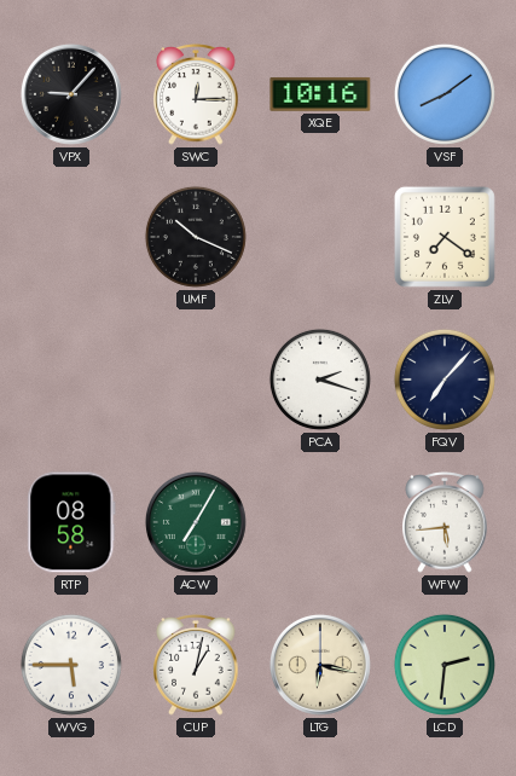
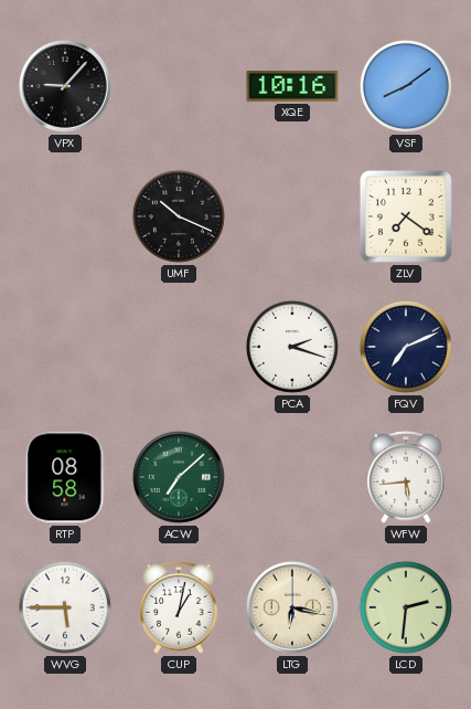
SWC: 12:15 -> none (196, 94)
FQV: 7:07 -> 7:11 (406, 347)
ACW: 7:05 -> 7:08 (179, 477)
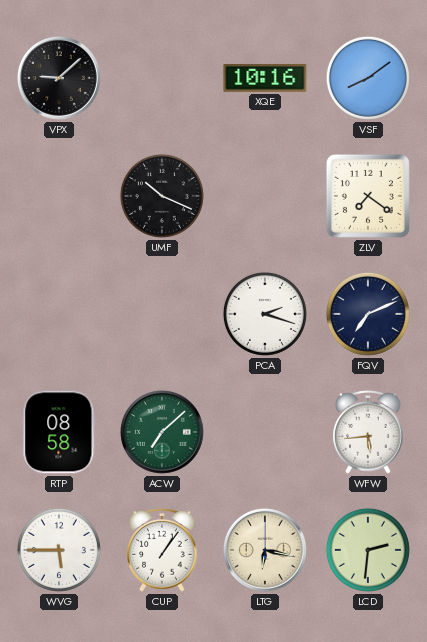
VPX: 9:07 -> 9:08 (59, 78)
CUP: 1:02 -> 1:06 (162, 550)
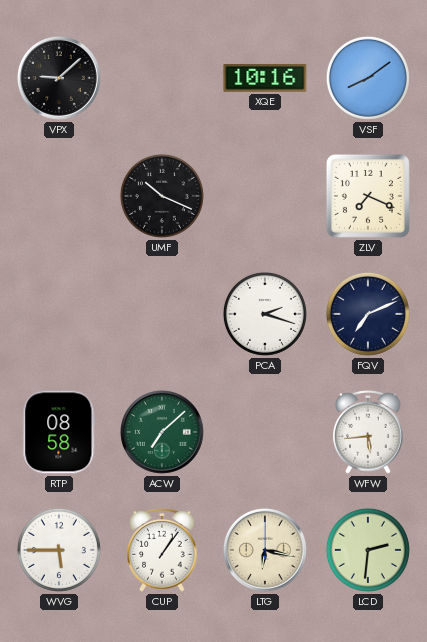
ZLV: 7:21 -> 7:19 (368, 196)
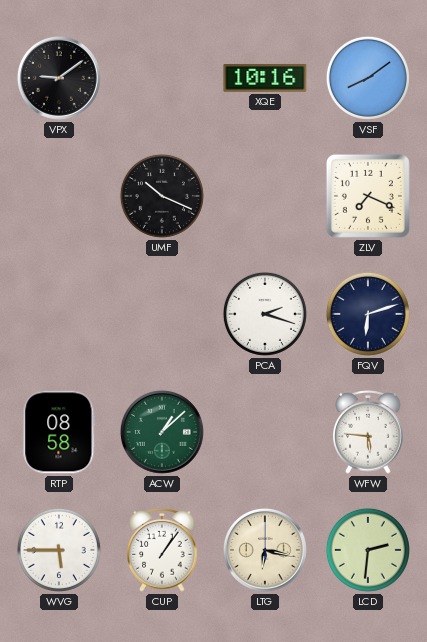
VPX: 9:08 -> 9:09 (59, 78)
FQV: 7:11 -> 6:12 (368, 314)
ACW: 7:08 -> 1:08 (162, 432)
WFW: 5:44 -> 5:46 (368, 432)
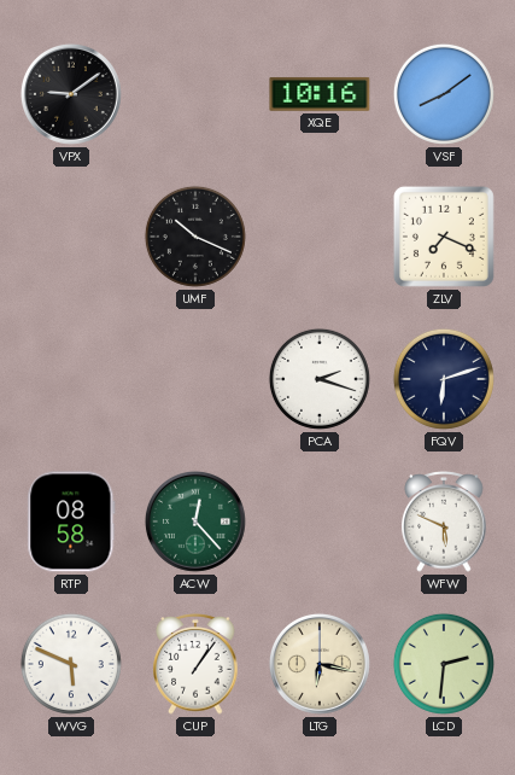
ACW: 1:08 -> 12:23 (195, 521)
WFW: 5:46 -> 5:49 (444, 521)
WVG: 5:45 -> 5:49 (71, 664)
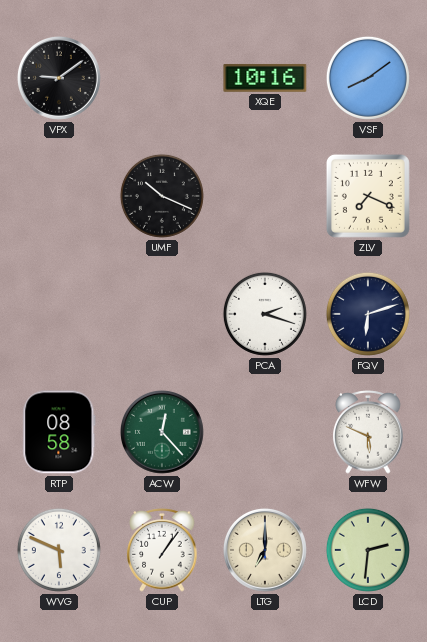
LTG: 6:17 -> 7:00 (265, 550)
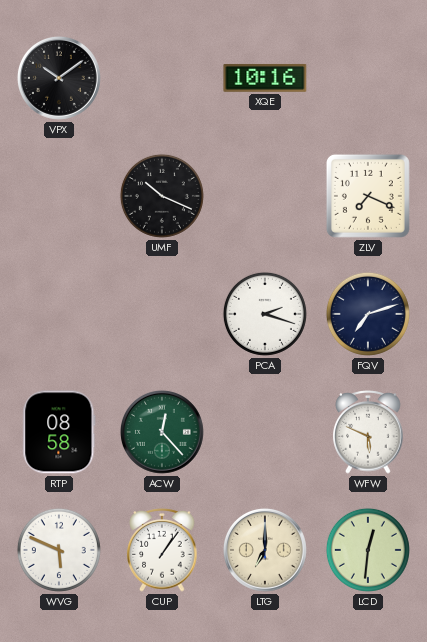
VPX: 9:09 -> 10:09 (59, 78)
VSF: 8:09 -> none (368, 78)
FQV: 6:12 -> 7:12 (368, 314)
LCD: 2:31 -> 12:31 (368, 550)
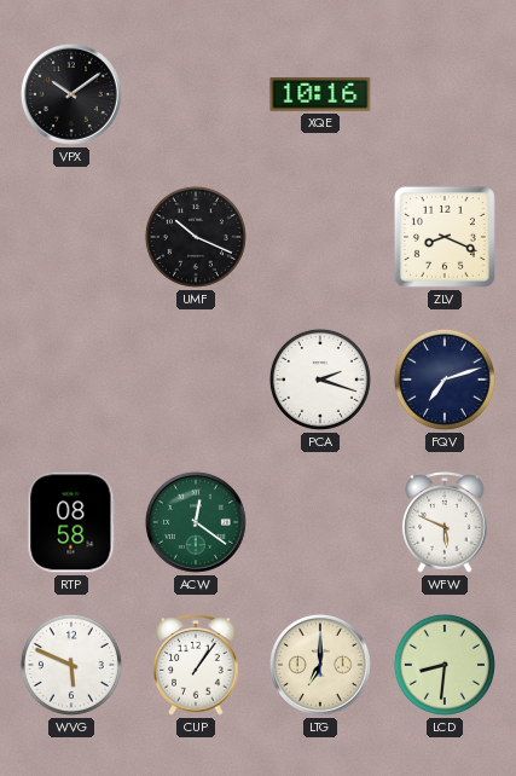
ZLV: 7:19 -> 8:19 (445, 237)
ACW: 12:23 -> 12:21 (196, 522)
LCD: 12:31 -> 8:31 (445, 665)
